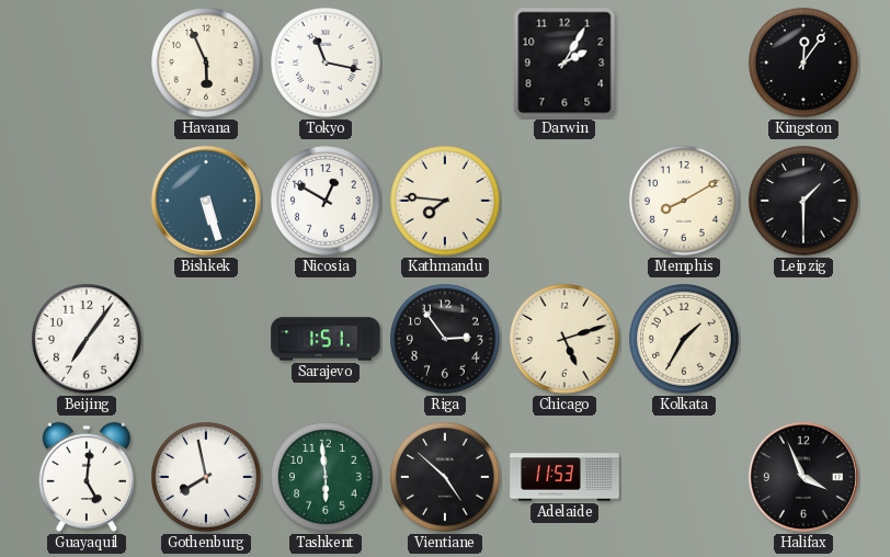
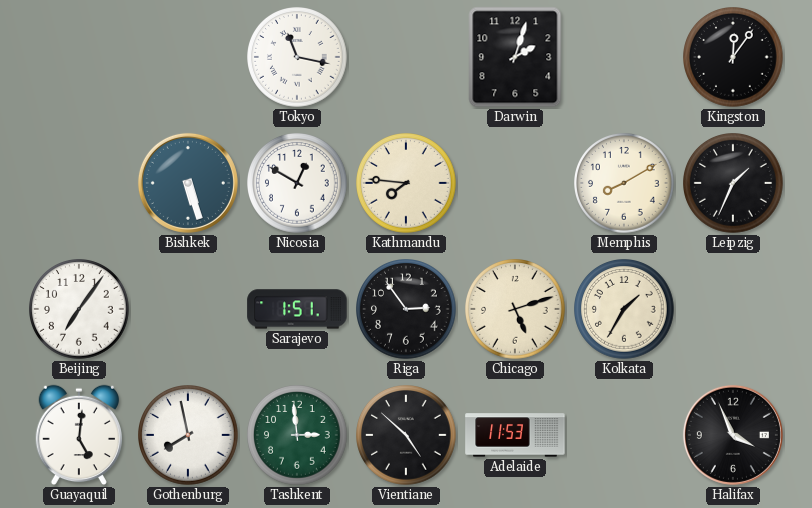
Havana: 5:56 -> none (207, 64)
Darwin: 2:05 -> 2:03 (515, 57)
Leipzig: 1:30 -> 1:34 (734, 184)
Tashkent: 5:59 -> 2:59 (298, 436)
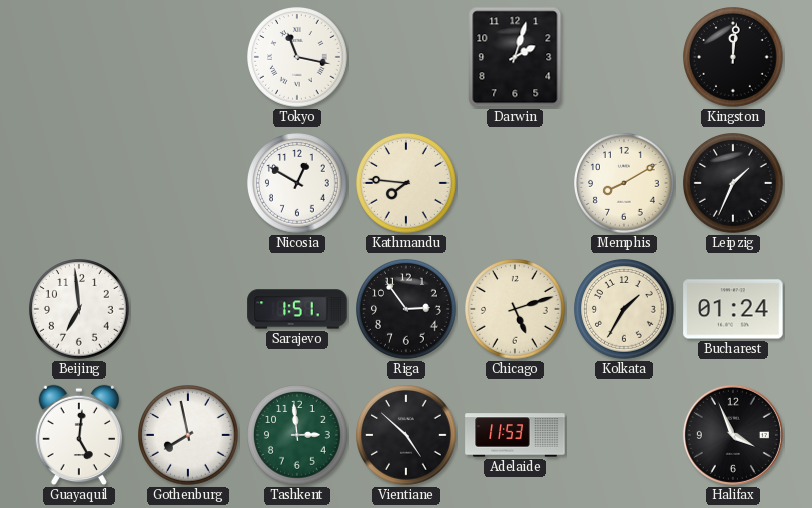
Kingston: 12:06 -> 12:01 (734, 58)
Bishkek: 5:27 -> none (188, 183)
Beijing: 7:06 -> 6:59 (80, 310)
Bucharest: none -> 01:24 (733, 309)
